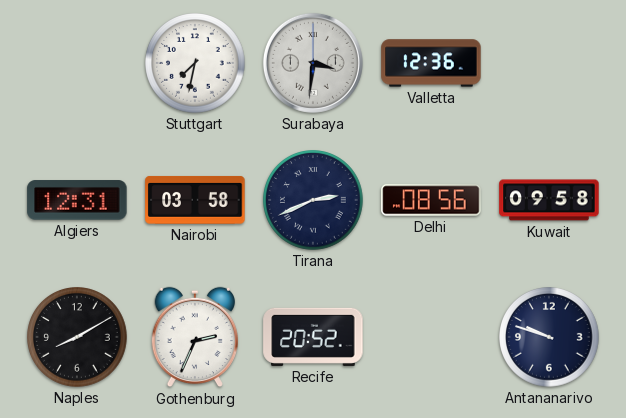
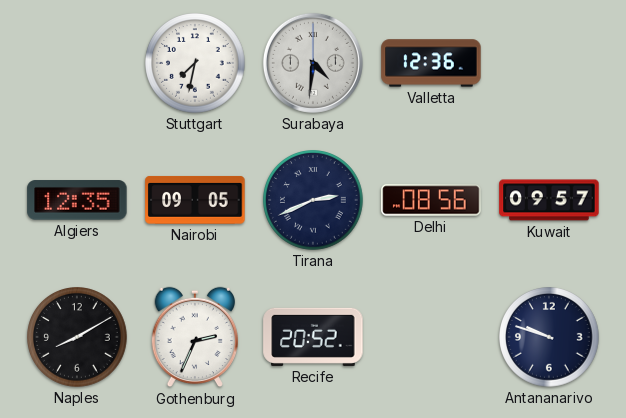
Surabaya: 3:31 -> 4:31 (313, 63)
Algiers: 12:31 -> 12:35 (77, 200)
Nairobi: 03:58 -> 09:05 (195, 200)
Kuwait: 09:58 -> 09:57 (549, 200)
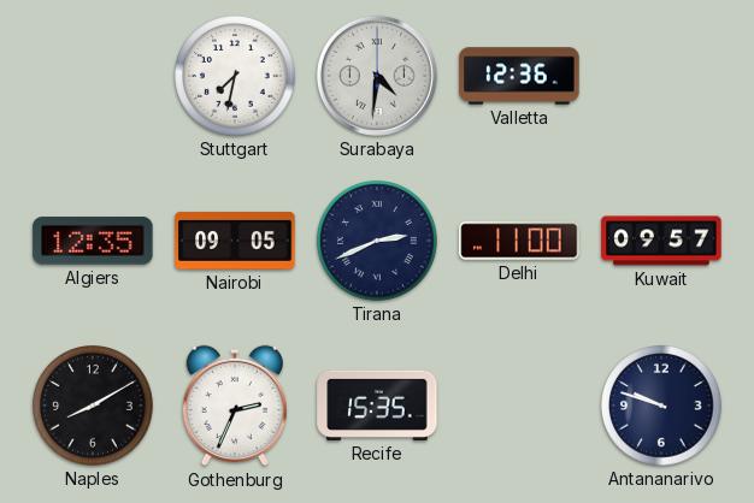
Delhi: 08:56 -> 11:00 (519, 241)
Recife: 20:52 -> 15:35 (377, 406)
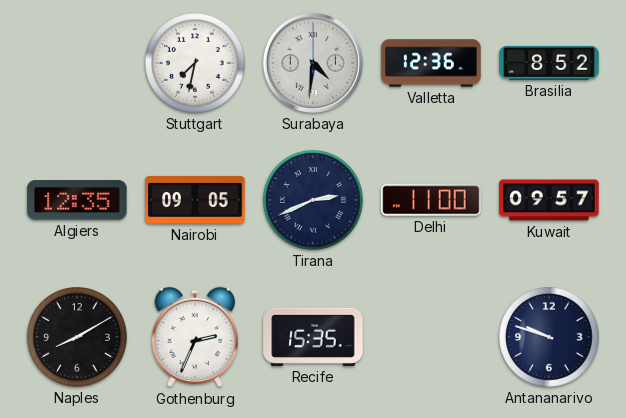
Brasilia: none -> 8:52 (549, 63)
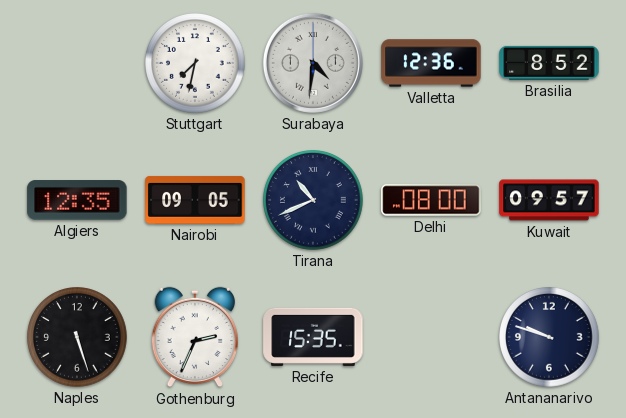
Tirana: 2:41 -> 10:41 (313, 200)
Delhi: 11:00 -> 08:00 (431, 200)
Naples: 8:10 -> 5:27 (77, 337)
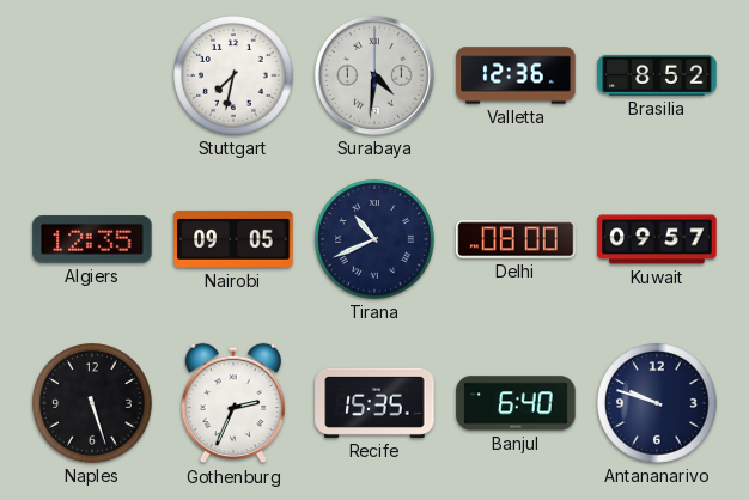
Banjul: none -> 6:40 (516, 403)
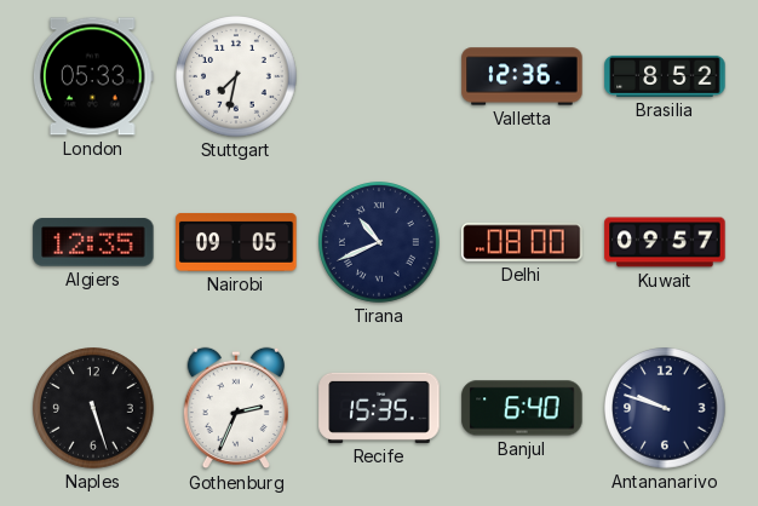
London: none -> 05:33 (93, 76)
Surabaya: 4:31 -> none (374, 75)
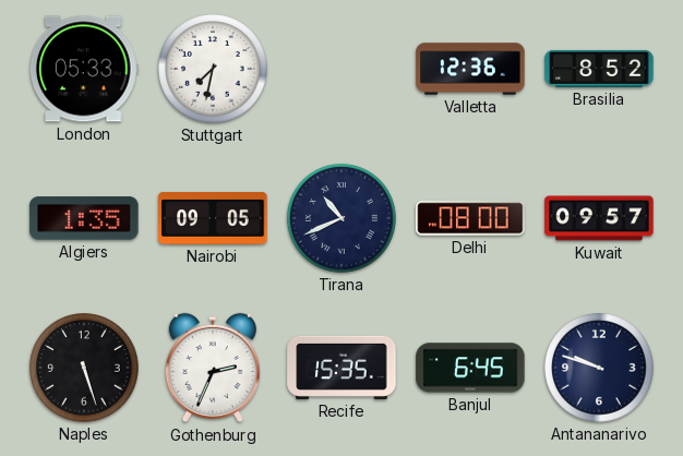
Algiers: 12:35 -> 1:35 (84, 218)
Banjul: 6:40 -> 6:45 (470, 368)
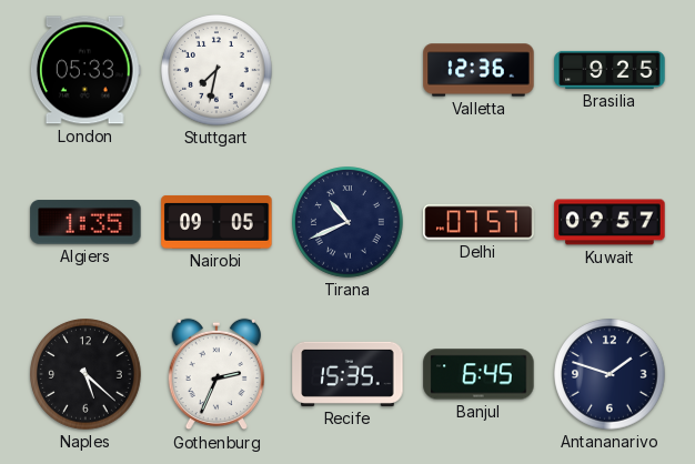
Brasilia: 8:52 -> 9:25 (610, 70)
Delhi: 08:00 -> 07:57 (479, 222)
Naples: 5:27 -> 5:22 (85, 374)
Antananarivo: 9:48 -> 1:48 (610, 374)
